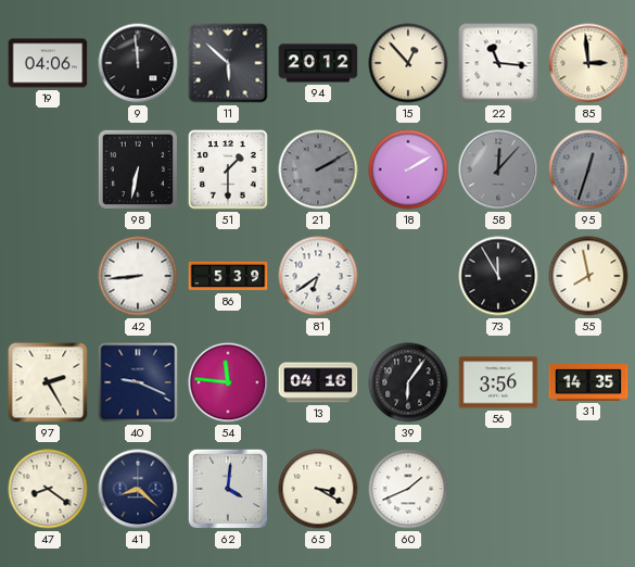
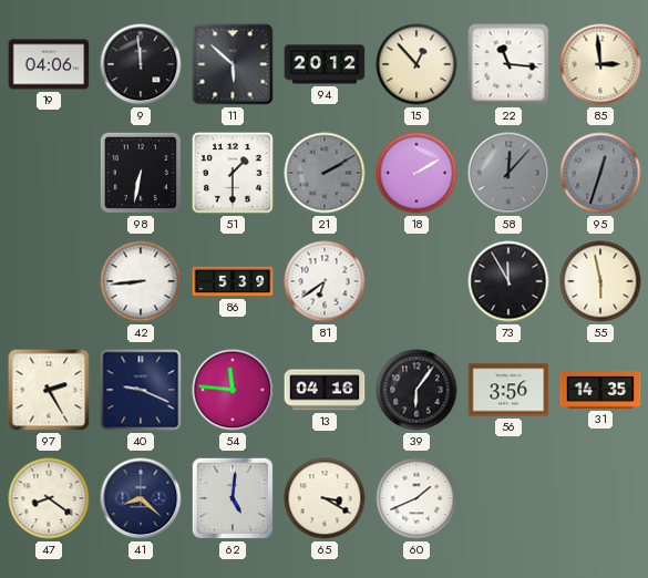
55: 7:58 -> 5:58 (600, 281)
62: 4:01 -> 5:01 (233, 498)
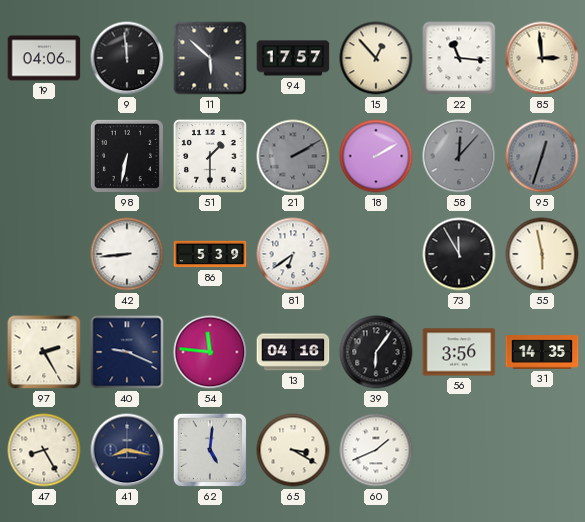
94: 20:12 -> 17:57 (293, 58)
47: 8:21 -> 8:25 (44, 450)
41: 8:22 -> 8:17 (127, 450)
